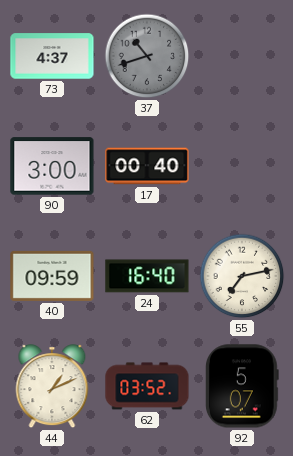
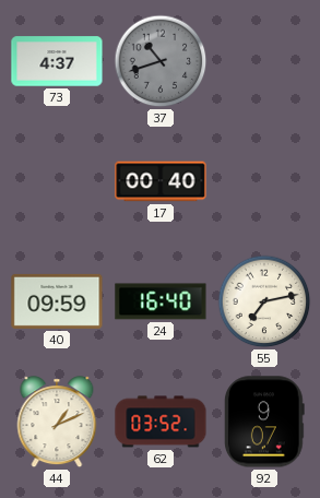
90: 3:00 -> none (52, 166)
92: 5:07 -> 9:07 (265, 422)
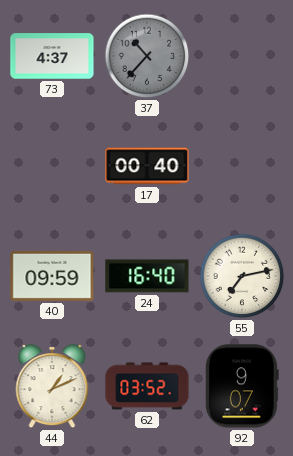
37: 10:42 -> 10:37 (147, 56)
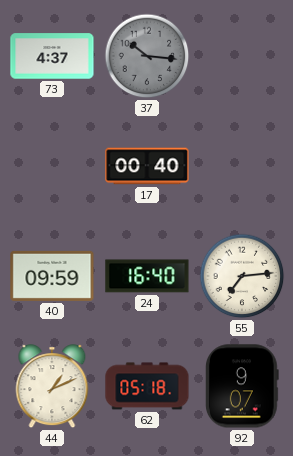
37: 10:37 -> 10:16 (147, 56)
55: 7:13 -> 7:14 (242, 276)
62: 03:52 -> 05:18 (147, 386)
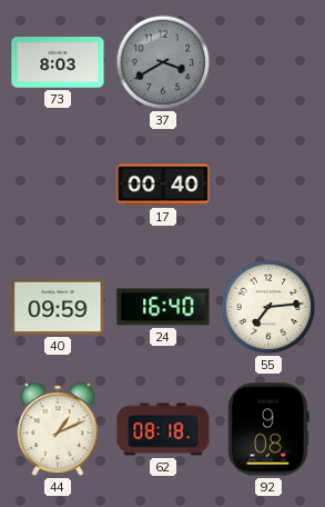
73: 4:37 -> 8:03 (58, 62)
37: 10:16 -> 3:40 (163, 62)
62: 05:18 -> 08:18 (163, 429)
92: 9:07 -> 9:08 (270, 429)
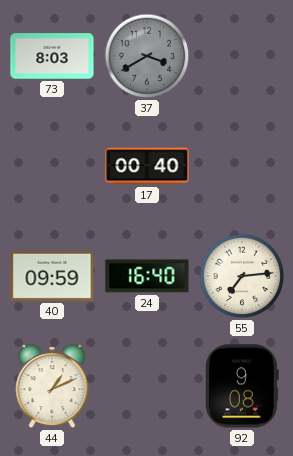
62: 08:18 -> none (163, 429)
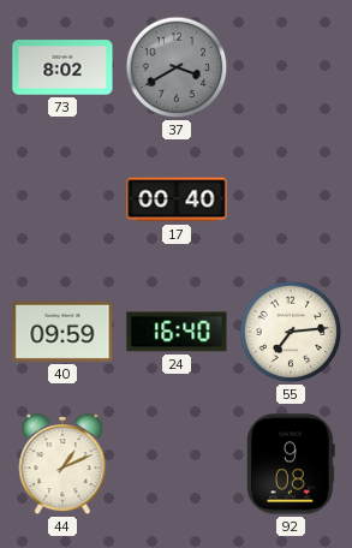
73: 8:03 -> 8:02 (62, 67)
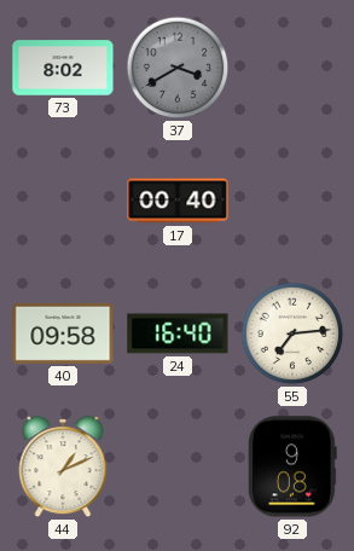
40: 09:59 -> 09:58 (63, 333)
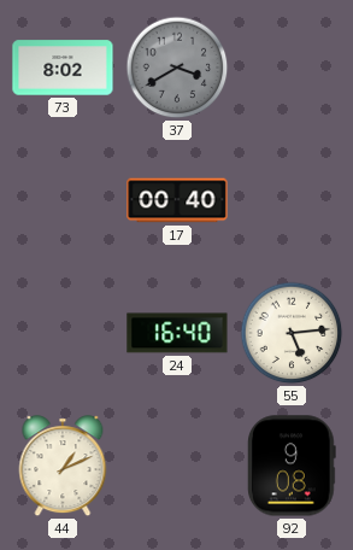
40: 09:58 -> none (63, 333)
55: 7:14 -> 5:14 (292, 333)
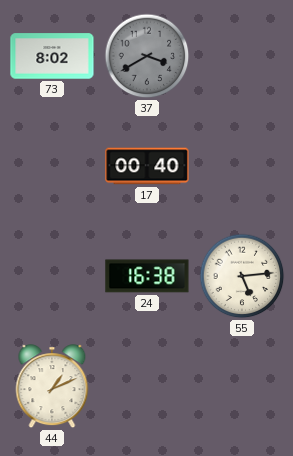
24: 16:40 -> 16:38 (147, 276)
92: 9:08 -> none (293, 466)
